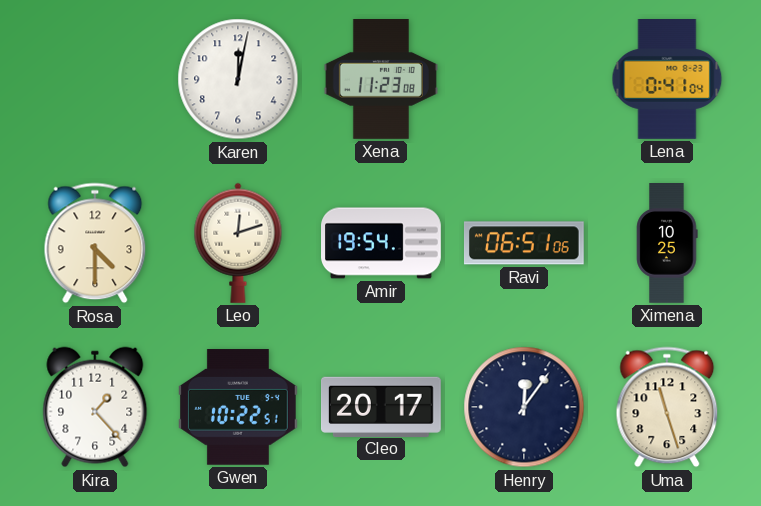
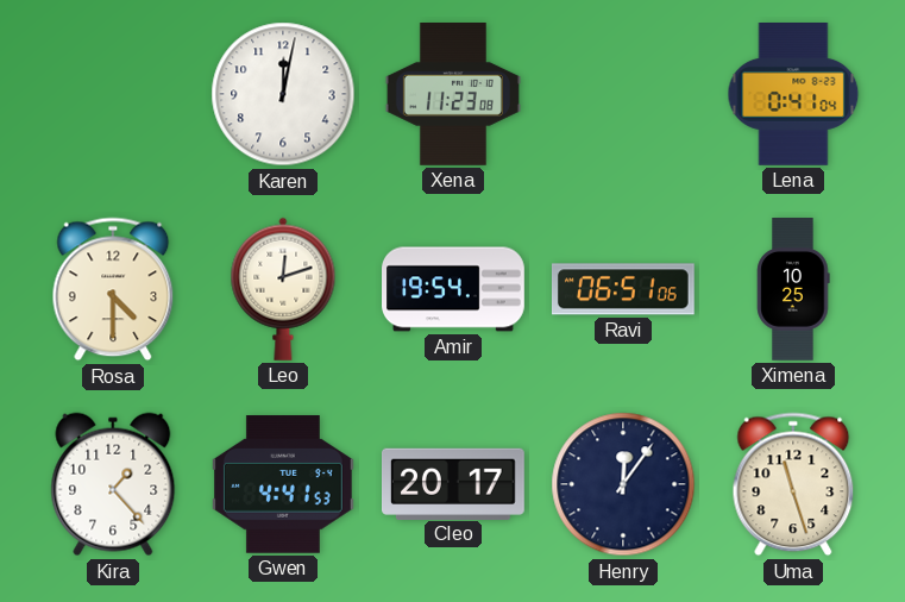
Gwen: 10:22 -> 4:41 (283, 484)
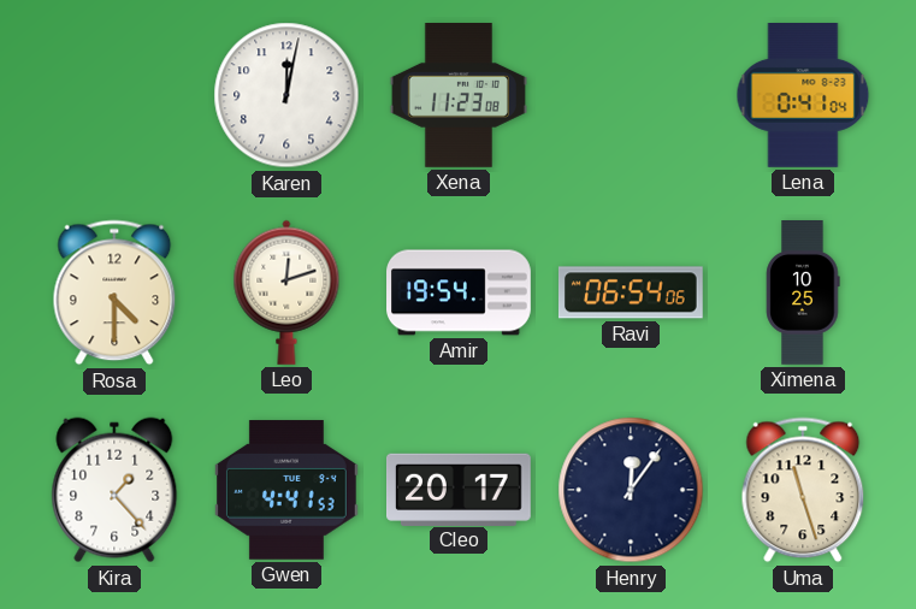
Ravi: 06:51 -> 06:54 (631, 292)
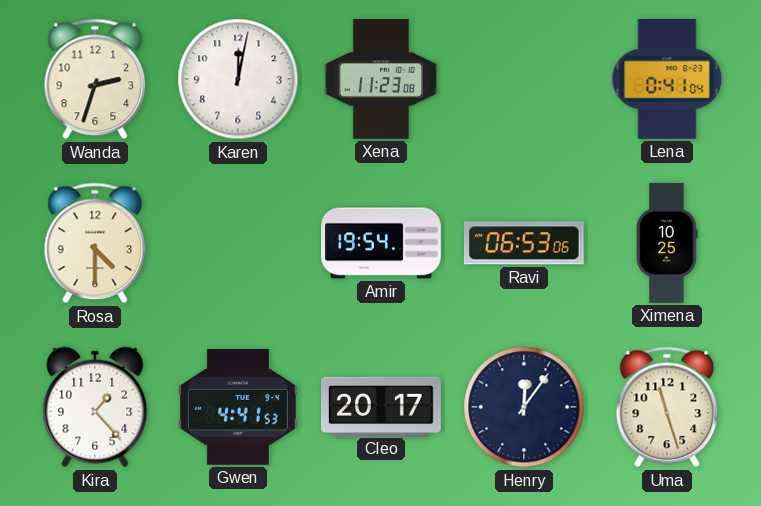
Wanda: none -> 2:33 (95, 79)
Leo: 12:12 -> none (286, 292)
Ravi: 06:54 -> 06:53 (524, 243)
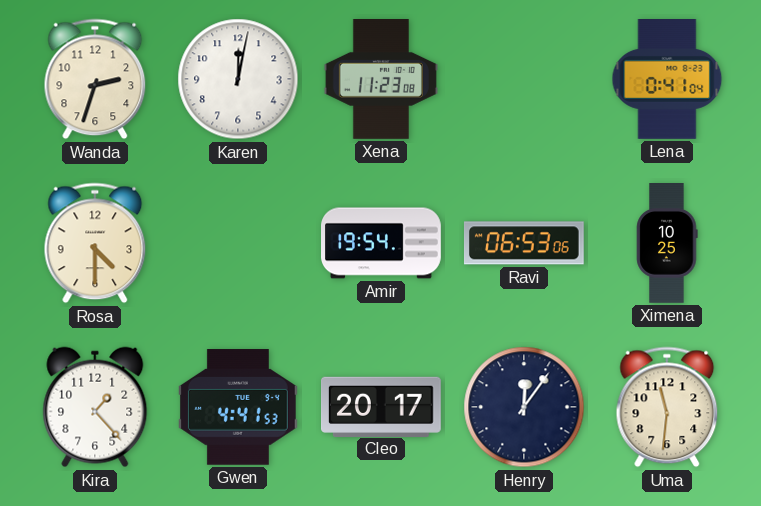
Uma: 11:27 -> 11:31 (667, 407)
